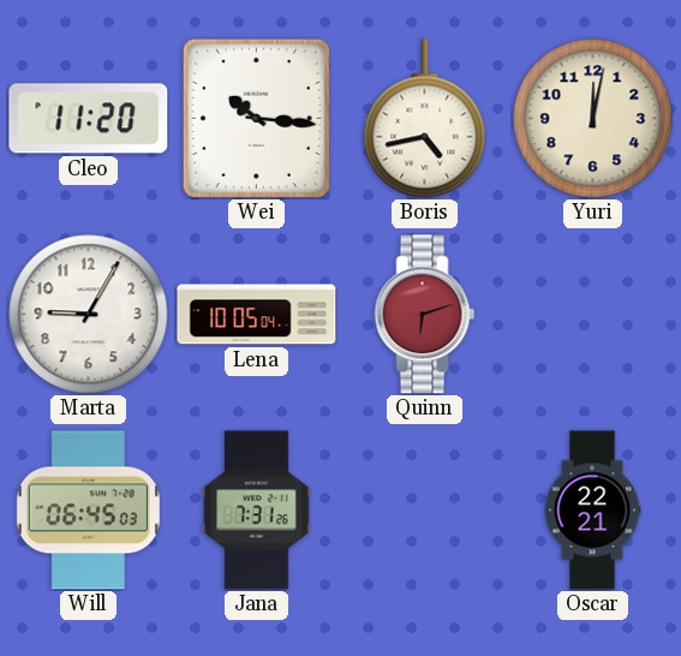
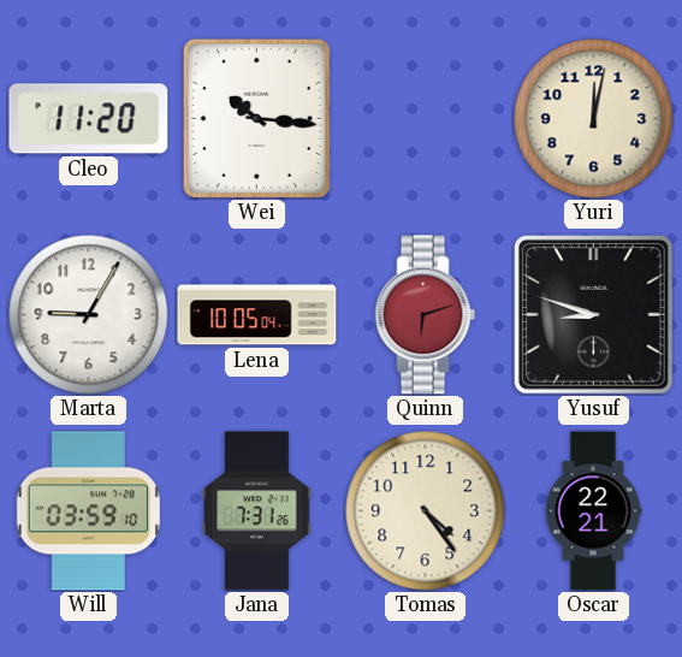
Boris: 4:43 -> none (425, 119)
Yusuf: none -> 8:48 (594, 315)
Will: 06:45 -> 03:59 (88, 511)
Tomas: none -> 4:24 (426, 511)
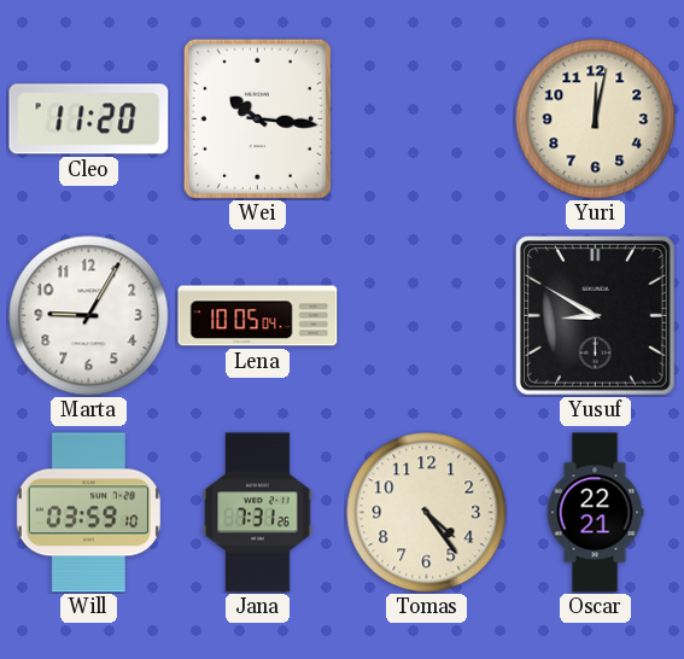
Quinn: 6:12 -> none (426, 315)
Yusuf: 8:48 -> 8:50 (596, 316)
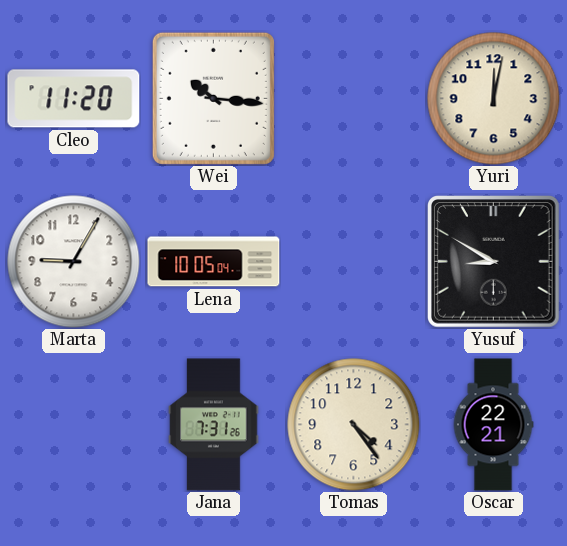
Will: 03:59 -> none (88, 513)
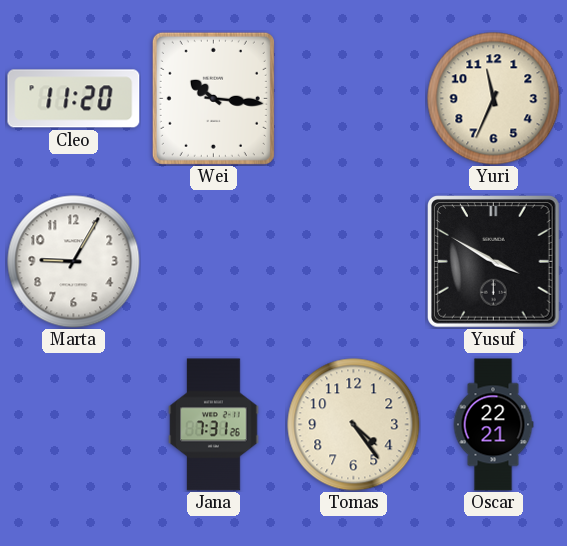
Yuri: 12:02 -> 11:34 (494, 99)
Lena: 10:05 -> none (214, 262)
Yusuf: 8:50 -> 3:50 (494, 262)
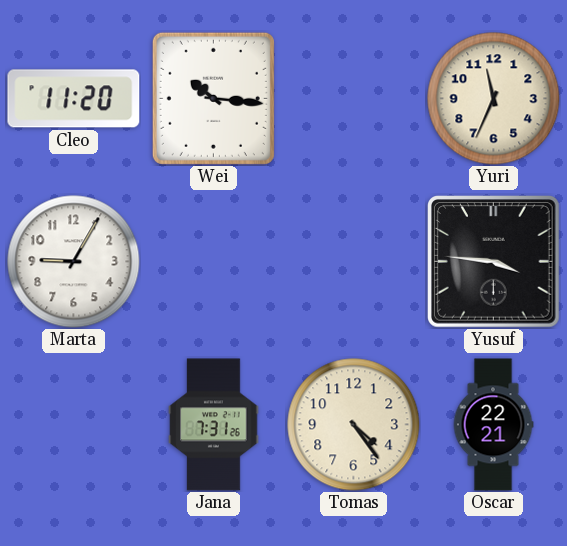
Yusuf: 3:50 -> 3:46 (494, 262)
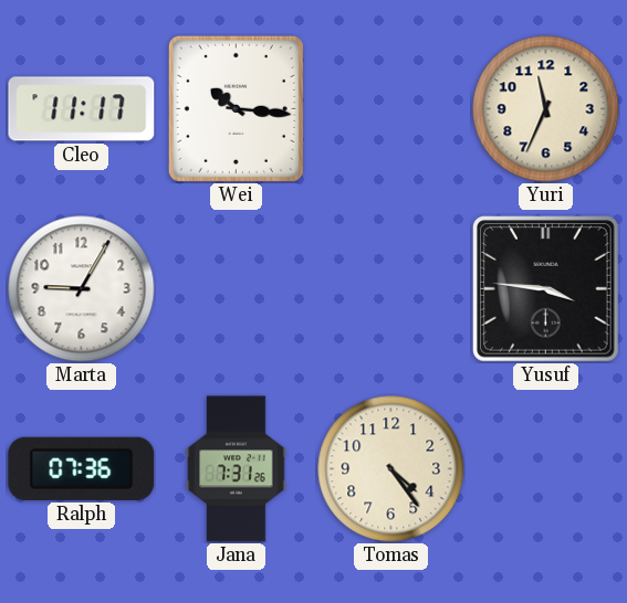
Cleo: 11:20 -> 11:17 (82, 109)
Ralph: none -> 07:36 (82, 468)
Oscar: 22:21 -> none (493, 425)
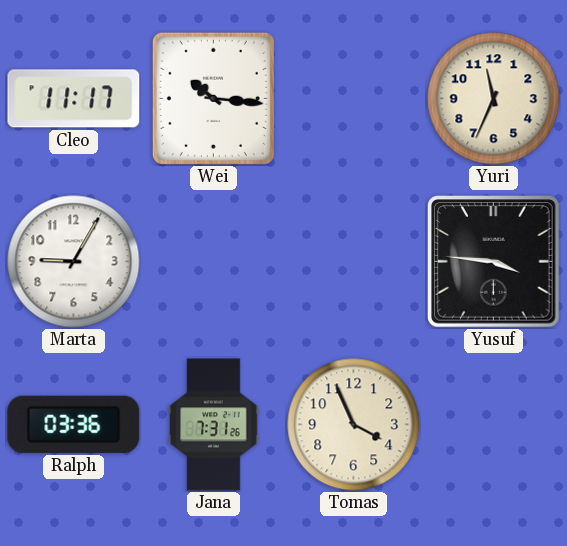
Ralph: 07:36 -> 03:36 (74, 424)
Tomas: 4:24 -> 3:56 (354, 425)
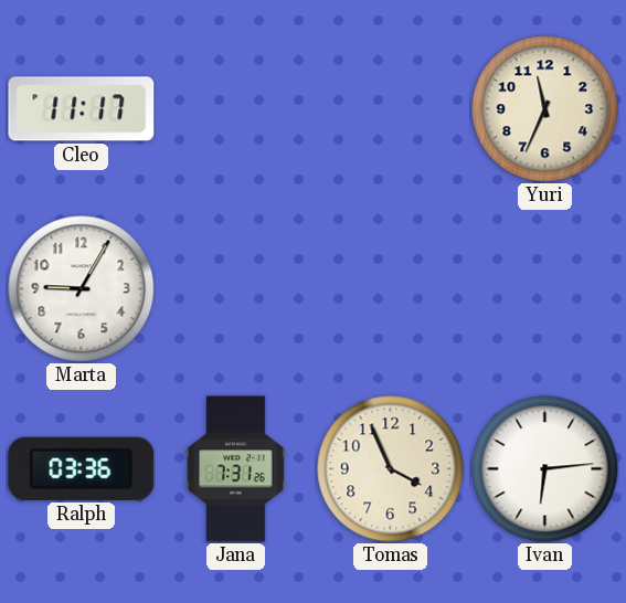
Wei: 10:16 -> none (213, 98)
Yusuf: 3:46 -> none (494, 262)
Ivan: none -> 6:14 (545, 469)
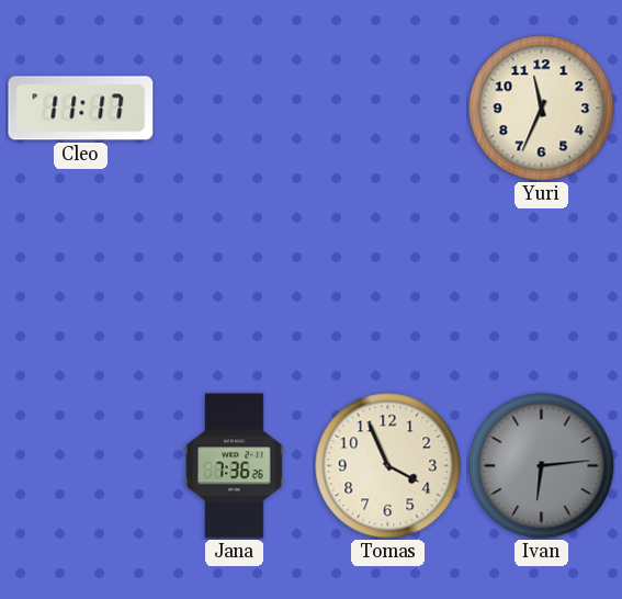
Marta: 9:05 -> none (82, 289)
Ralph: 03:36 -> none (82, 468)
Jana: 7:31 -> 7:36 (235, 466)
Ivan dial: white -> grey (542, 466)
